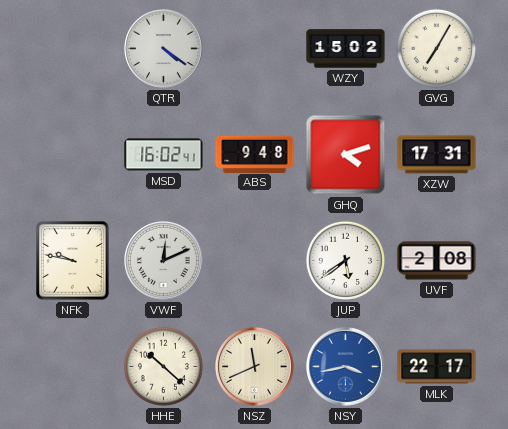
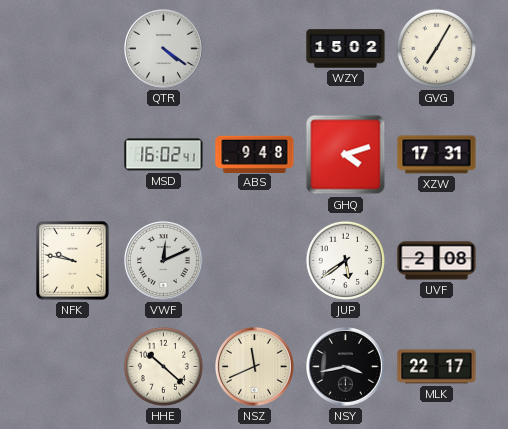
NSY dial: blue -> black (345, 366)
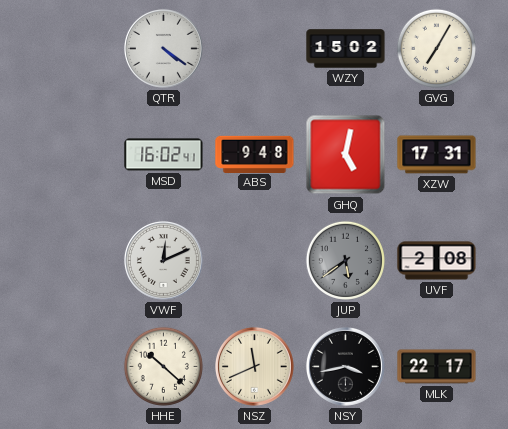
GHQ: 4:12 -> 5:02 (346, 155)
NFK: 9:47 -> none (73, 261)
JUP dial: white -> grey (345, 260)
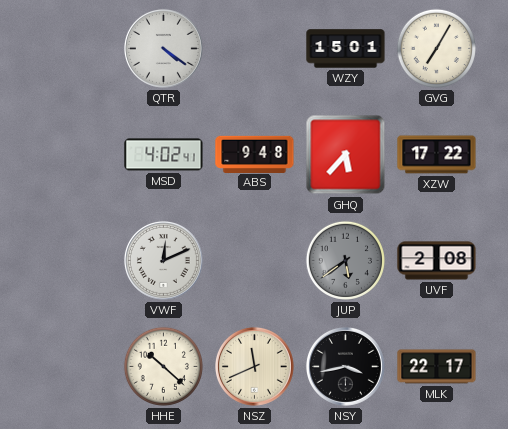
WZY: 15:02 -> 15:01 (346, 49)
MSD: 16:02 -> 4:02 (164, 155)
GHQ: 5:02 -> 5:37 (346, 155)
XZW: 17:31 -> 17:22 (437, 155)
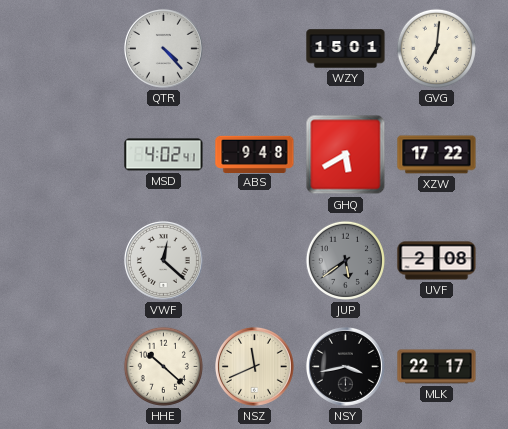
QTR: 4:21 -> 4:23 (163, 48)
GVG: 7:05 -> 7:01 (436, 48)
GHQ: 5:37 -> 5:40 (346, 155)
VWF: 12:11 -> 12:22 (163, 260)
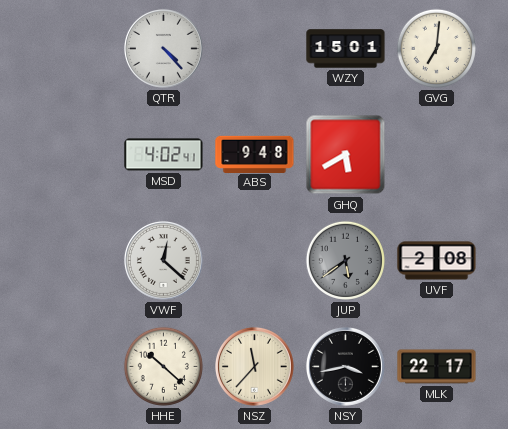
XZW: 17:22 -> none (437, 155)
NSZ: 11:41 -> 11:37 (254, 366)
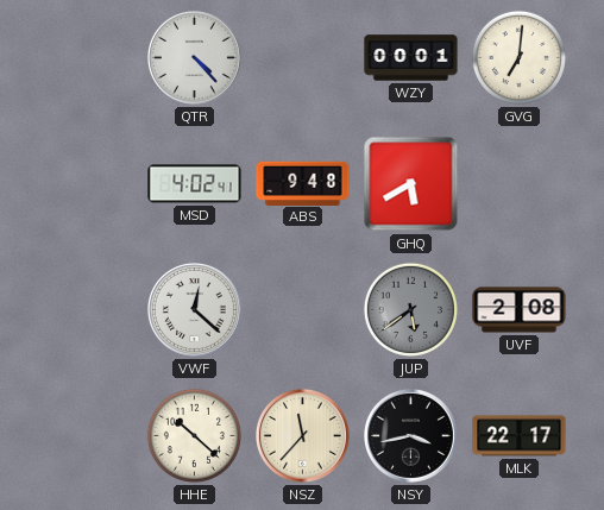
WZY: 15:01 -> 00:01 (411, 58)
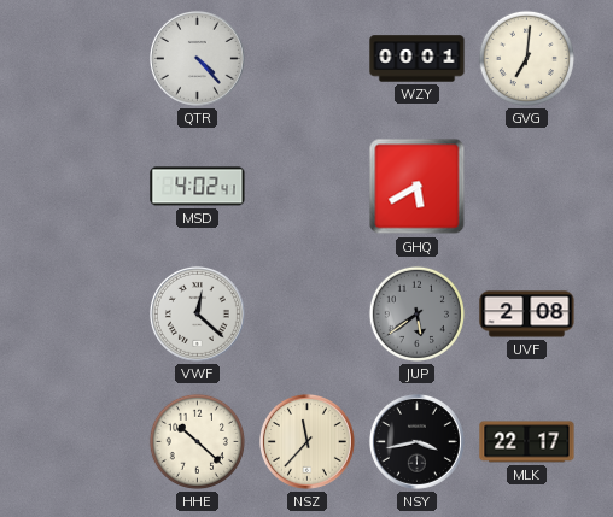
ABS: 9:48 -> none (303, 183)
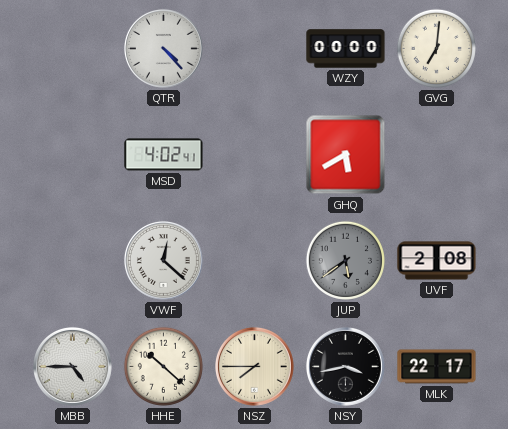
WZY: 00:01 -> 00:00 (346, 49)
MBB: none -> 4:45 (72, 366)
NSZ: 11:37 -> 7:45 (254, 366)
